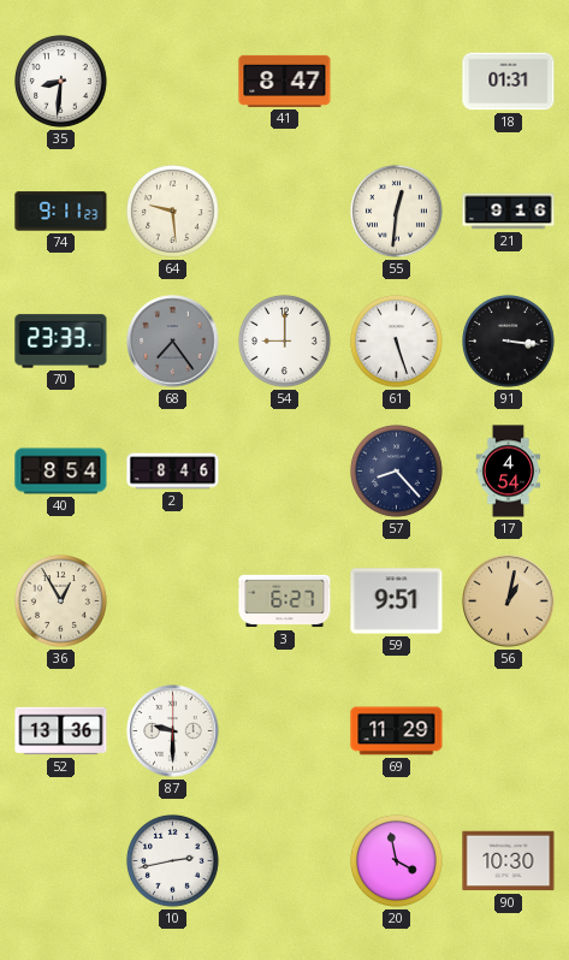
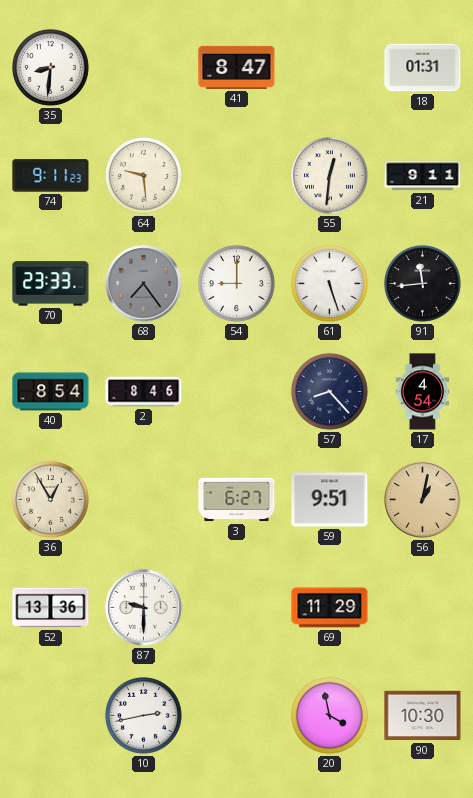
21: 9:16 -> 9:11 (423, 176)
91: 3:16 -> 11:44 (423, 284)
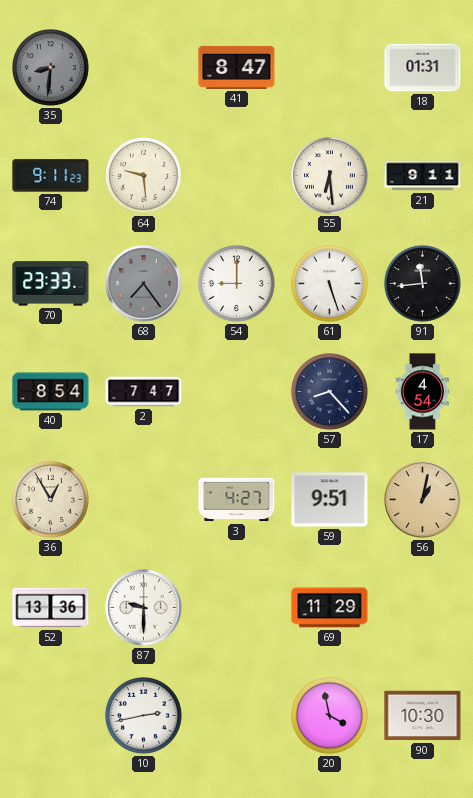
35 dial: white -> grey (51, 68)
55: 12:31 -> 6:29 (330, 176)
2: 8:46 -> 7:47 (144, 392)
3: 6:27 -> 4:27 (237, 500)
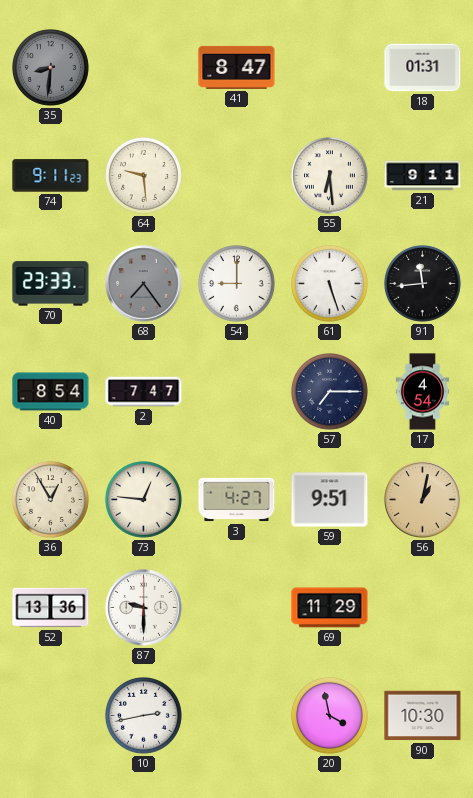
57: 8:23 -> 7:15 (330, 392)
73: none -> 12:46 (144, 500)
